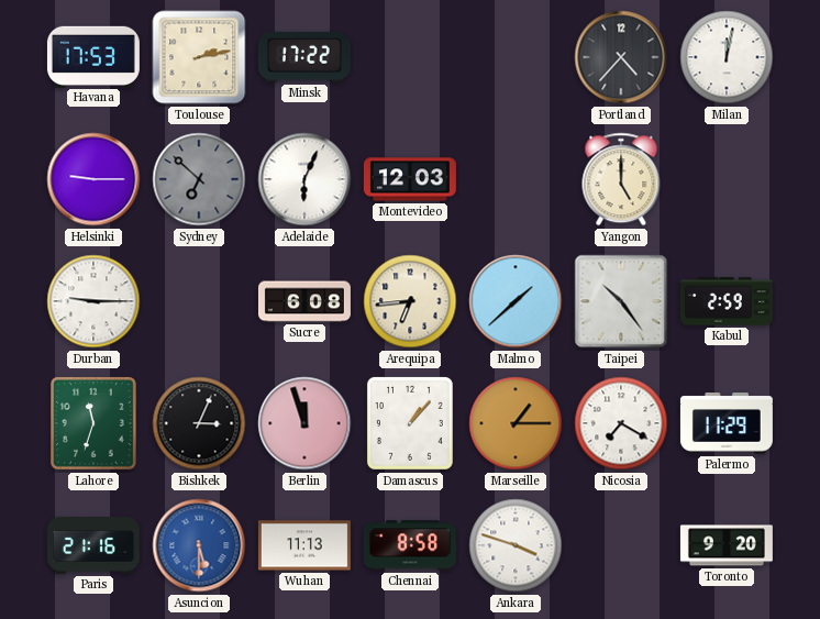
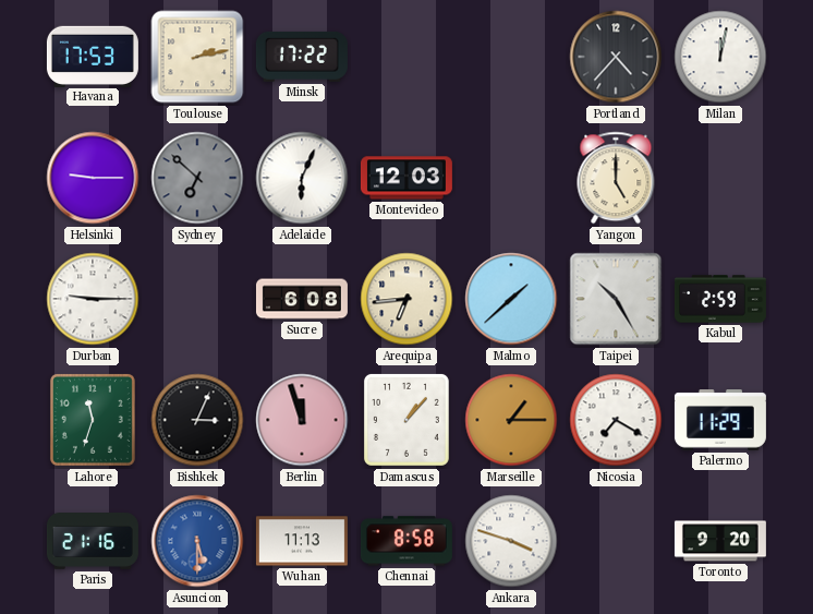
Taipei: 10:24 -> 10:25 (616, 299)
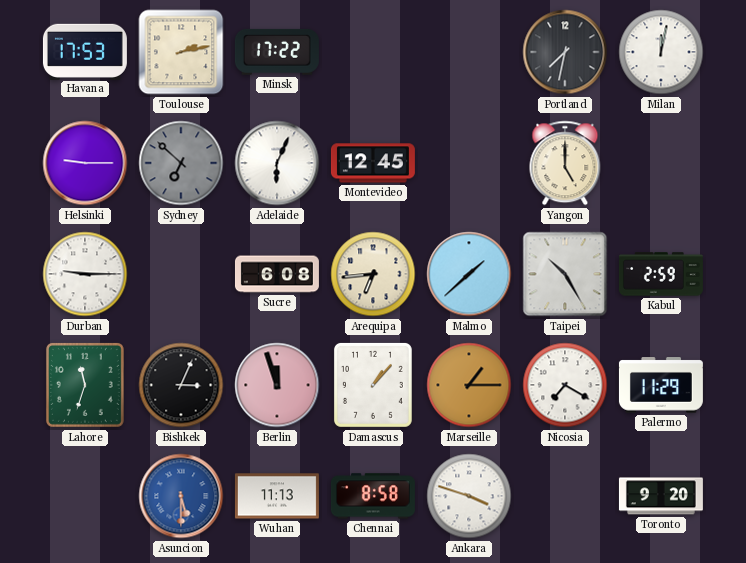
Portland: 4:37 -> 7:32 (565, 52)
Montevideo: 12:03 -> 12:45 (373, 163)
Paris: 21:16 -> none (93, 542)
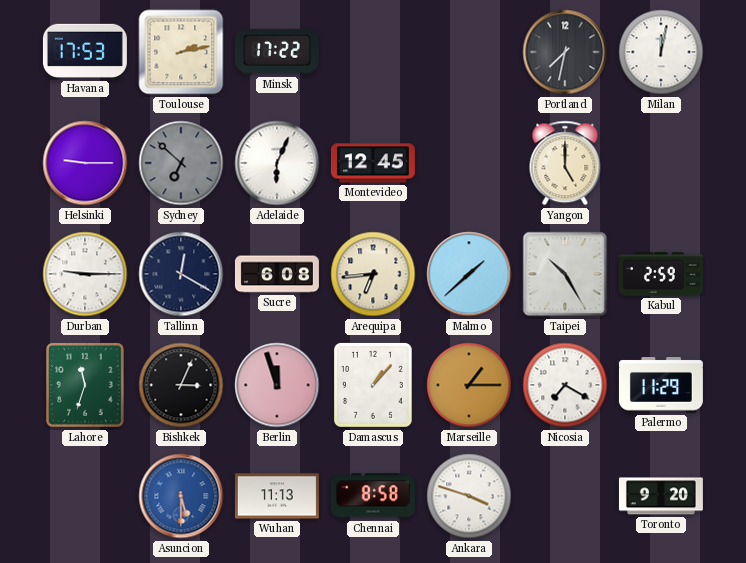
Tallinn: none -> 12:20 (181, 274)
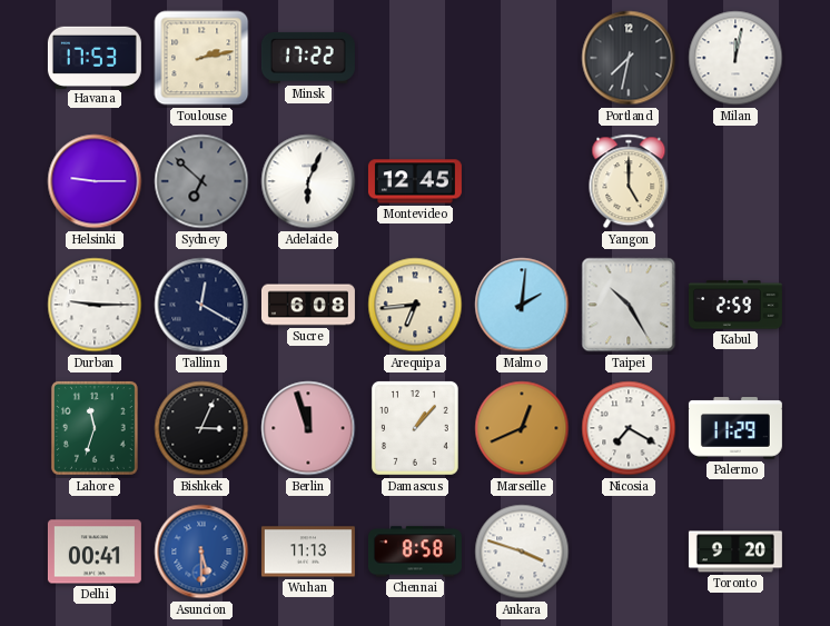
Malmo: 1:38 -> 2:01 (522, 305)
Marseille: 1:15 -> 12:41 (522, 428)
Delhi: none -> 00:41 (95, 552)
